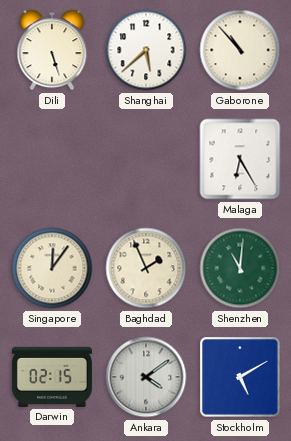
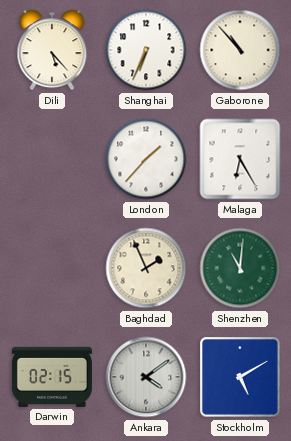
Dili: 5:27 -> 5:23 (52, 50)
Shanghai: 5:38 -> 6:34 (146, 50)
London: none -> 1:37 (146, 159)
Singapore: 12:06 -> none (52, 268)
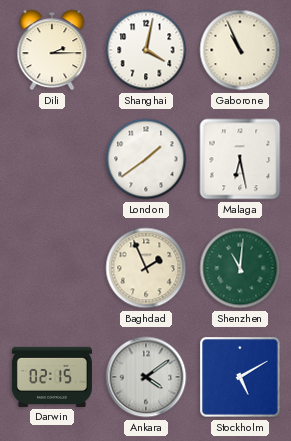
Dili: 5:23 -> 2:15 (52, 50)
Shanghai: 6:34 -> 4:02 (146, 50)
Gaborone: 10:53 -> 10:56 (240, 50)
London: 1:37 -> 1:39 (146, 159)
Malaga: 6:25 -> 6:28 (240, 159)
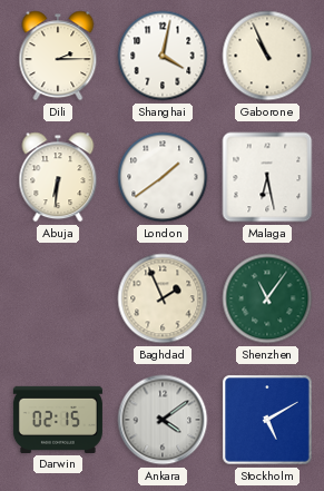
Abuja: none -> 6:31 (58, 177)
Shenzhen: 11:01 -> 11:06 (267, 298)
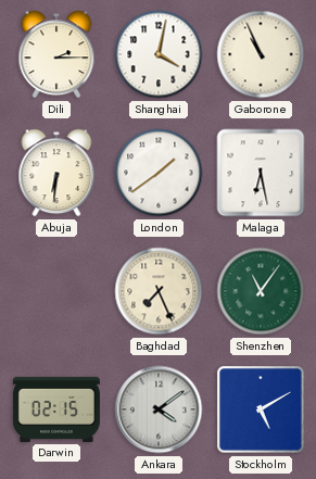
Baghdad: 1:56 -> 7:26 (159, 291)
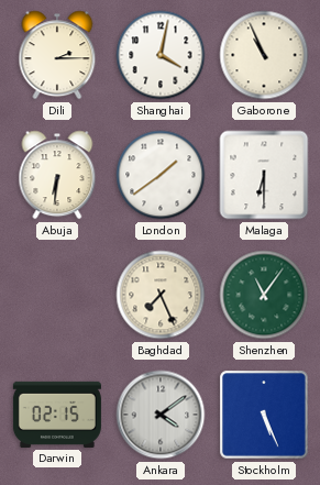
Malaga: 6:28 -> 6:30 (264, 175)
Stockholm: 5:10 -> 5:26 (264, 415)
